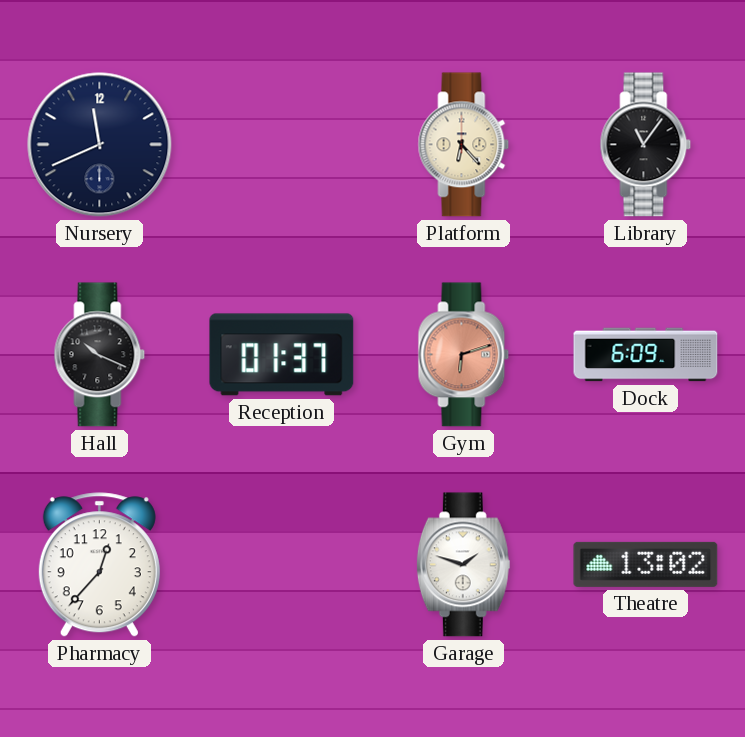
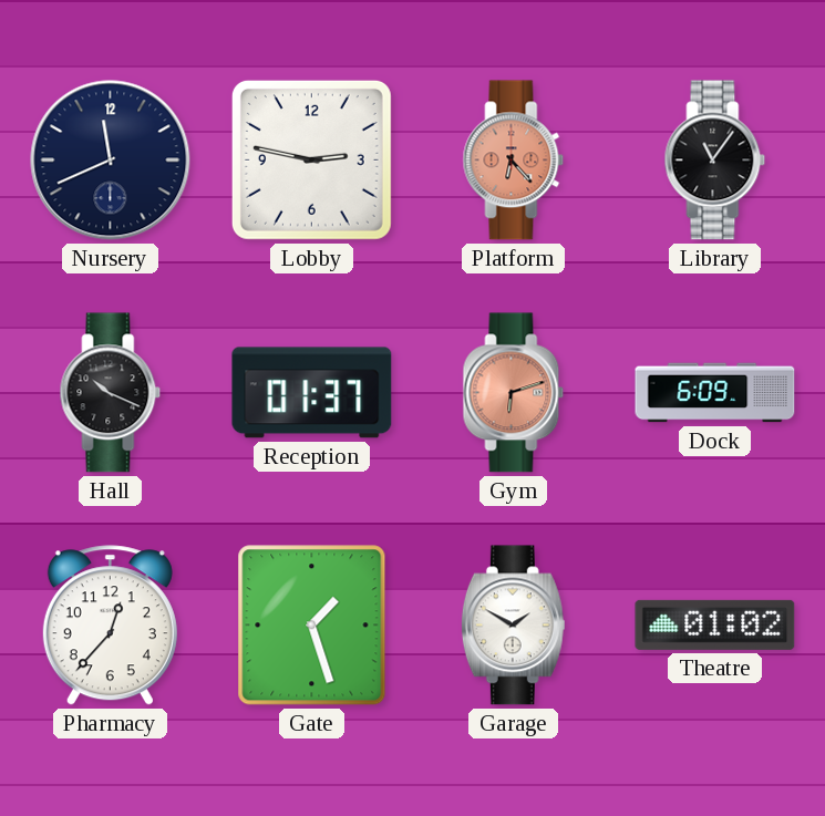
Lobby: none -> 2:47 (311, 159)
Platform dial: cream -> salmon (514, 161)
Gate: none -> 1:27 (312, 626)
Garage: 1:48 -> 1:50 (513, 626)
Theatre: 13:02 -> 01:02 (715, 624)
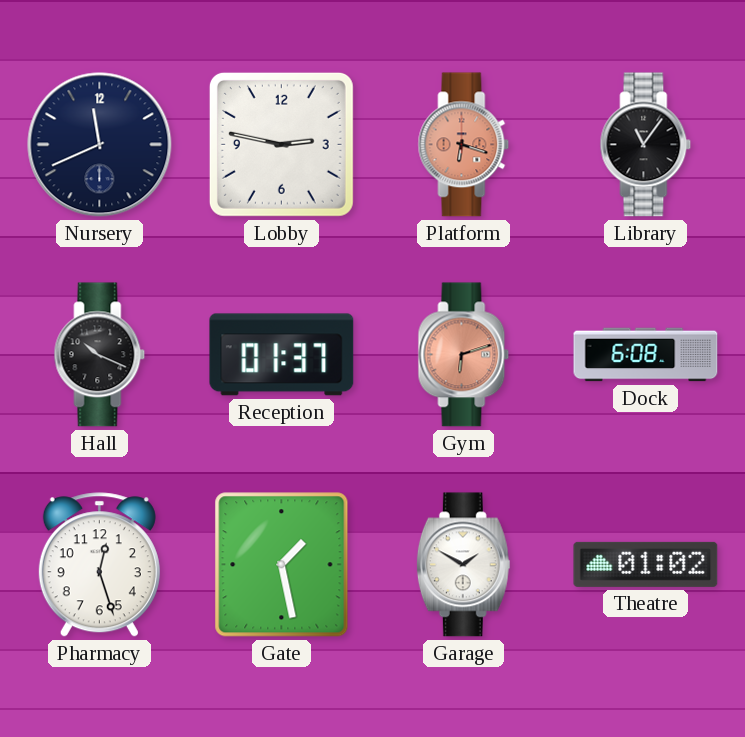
Platform: 6:23 -> 6:18 (464, 145)
Dock: 6:09 -> 6:08 (646, 355)
Pharmacy: 12:37 -> 12:27 (99, 565)
Gate: 1:27 -> 1:28 (282, 565)
